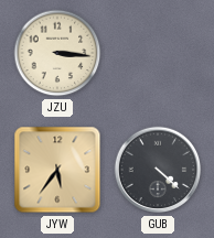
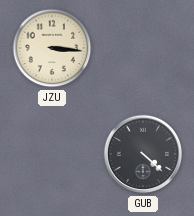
JYW: 5:36 -> none (57, 170)
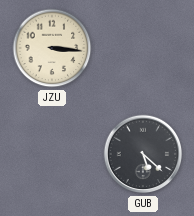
GUB: 4:22 -> 5:22 (143, 154)
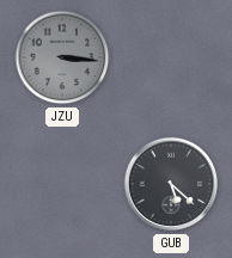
JZU dial: cream -> grey (62, 57)
